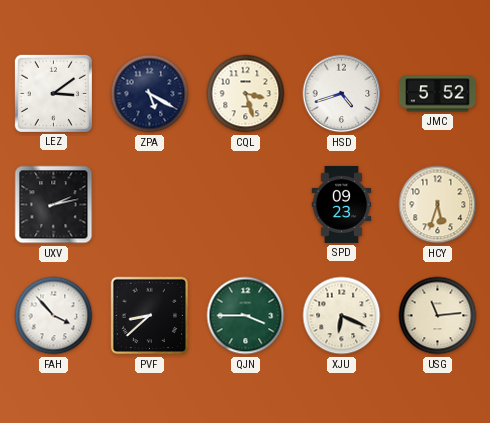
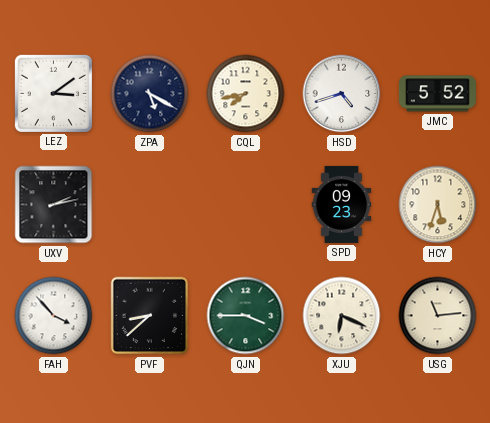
CQL: 3:27 -> 7:43 (246, 94)
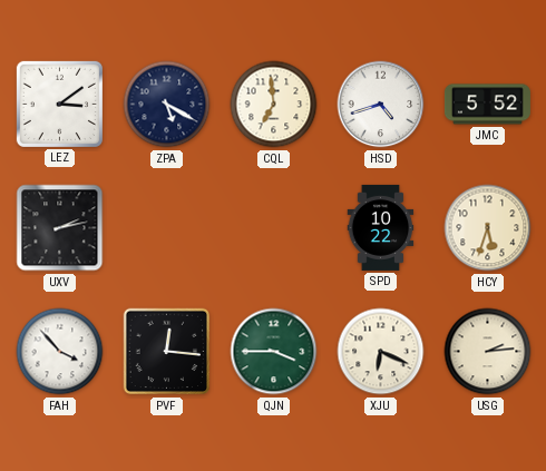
CQL: 7:43 -> 6:59 (274, 105)
SPD: 09:23 -> 10:22 (381, 227)
PVF: 8:38 -> 12:16 (167, 352)
USG: 11:14 -> 2:14 (488, 352)
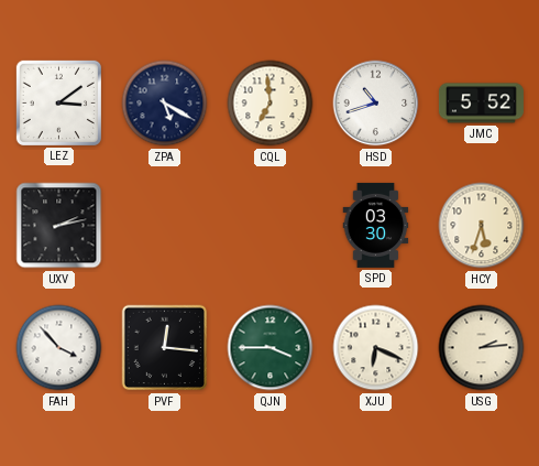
HSD: 4:42 -> 10:42 (376, 104)
SPD: 10:22 -> 03:30 (376, 225)
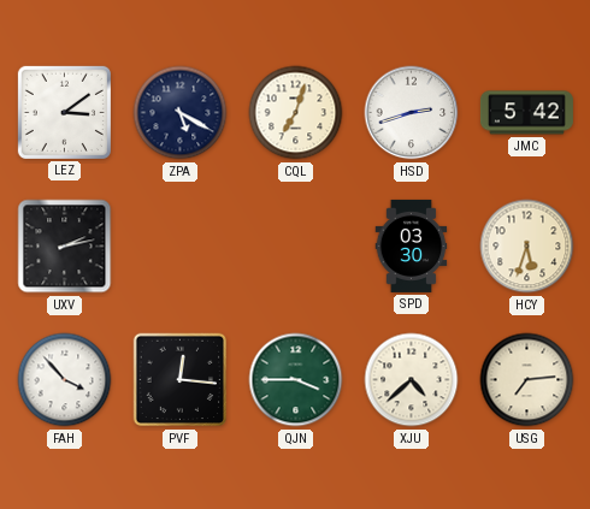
CQL: 6:59 -> 7:03 (296, 113)
HSD: 10:42 -> 2:42 (412, 113)
JMC: 5:52 -> 5:42 (526, 113)
XJU: 6:19 -> 4:38 (412, 380)
USG: 2:14 -> 7:14 (527, 380)
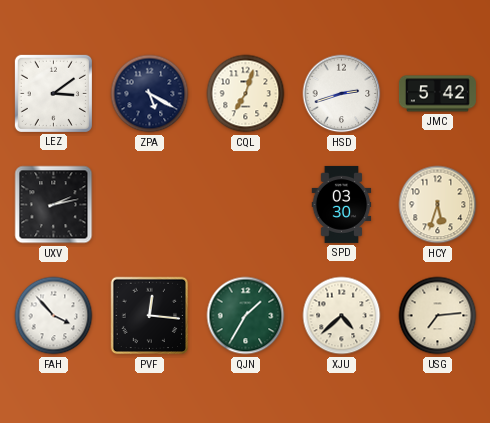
QJN: 3:45 -> 1:35 (246, 316)
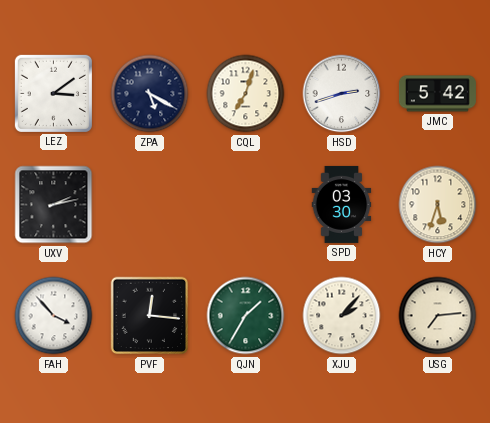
XJU: 4:38 -> 2:07 (342, 316)
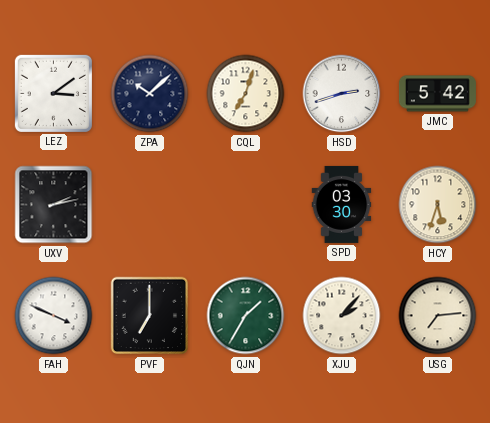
ZPA: 5:20 -> 10:08 (150, 94)
FAH: 3:53 -> 3:49 (54, 316)
PVF: 12:16 -> 7:00 (150, 316)
